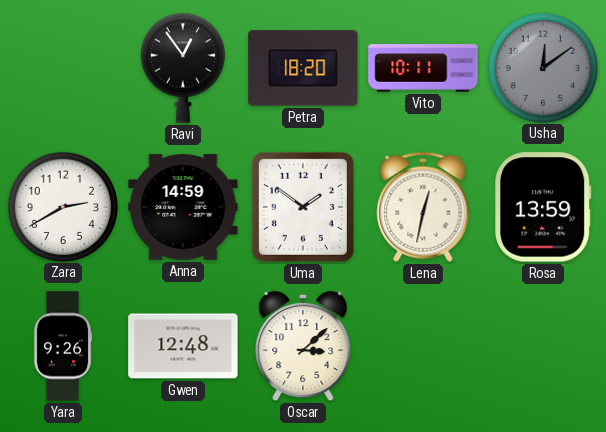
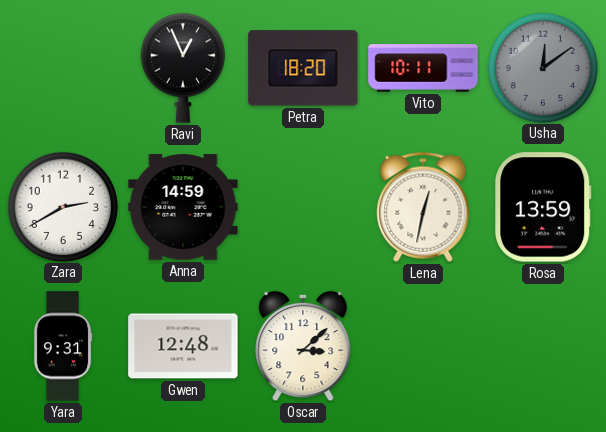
Ravi: 12:54 -> 12:56 (183, 68)
Uma: 1:51 -> none (303, 207)
Yara: 9:26 -> 9:31 (63, 346)
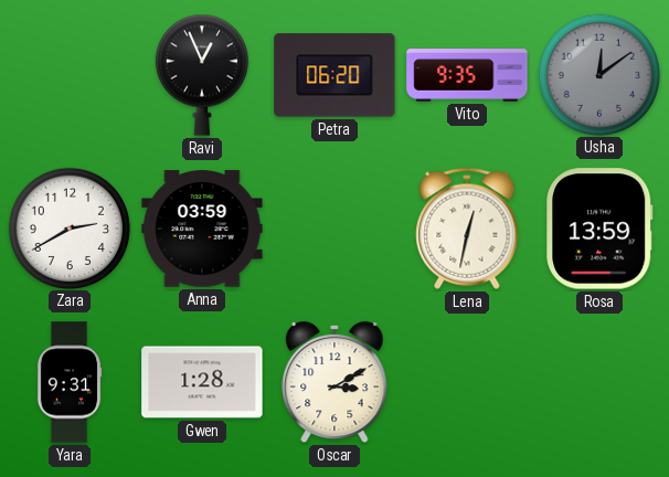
Petra: 18:20 -> 06:20 (334, 75)
Vito: 10:11 -> 9:35 (467, 75)
Anna: 14:59 -> 03:59 (202, 229)
Gwen: 12:48 -> 1:28 (202, 382)
Oscar: 3:08 -> 3:10 (334, 382)
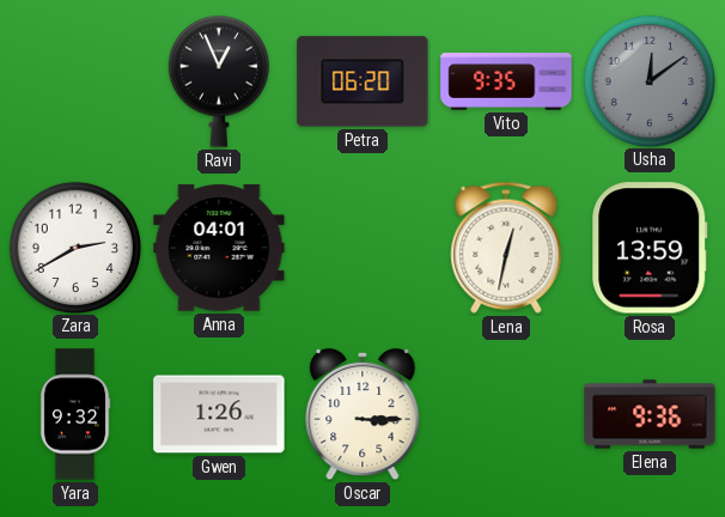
Anna: 03:59 -> 04:01 (219, 248)
Yara: 9:31 -> 9:32 (75, 414)
Gwen: 1:28 -> 1:26 (219, 414)
Oscar: 3:10 -> 3:15 (363, 414)
Elena: none -> 9:36 (650, 414)
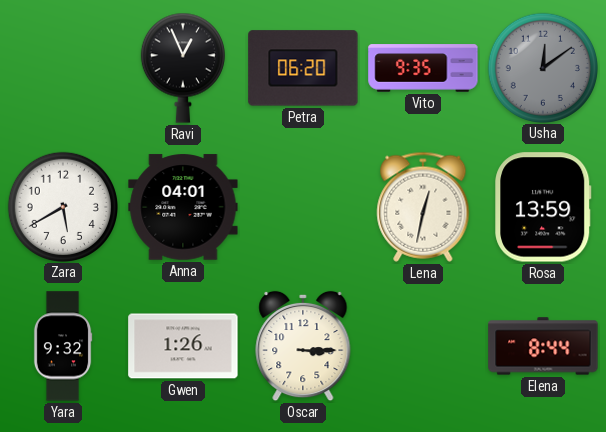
Zara: 2:40 -> 5:40 (62, 206)
Elena: 9:36 -> 8:44 (543, 346)
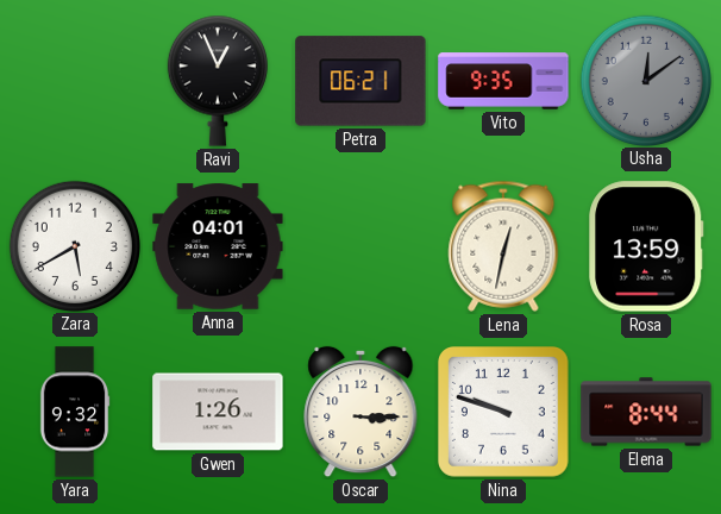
Petra: 06:20 -> 06:21 (360, 81)
Nina: none -> 9:48 (504, 413)
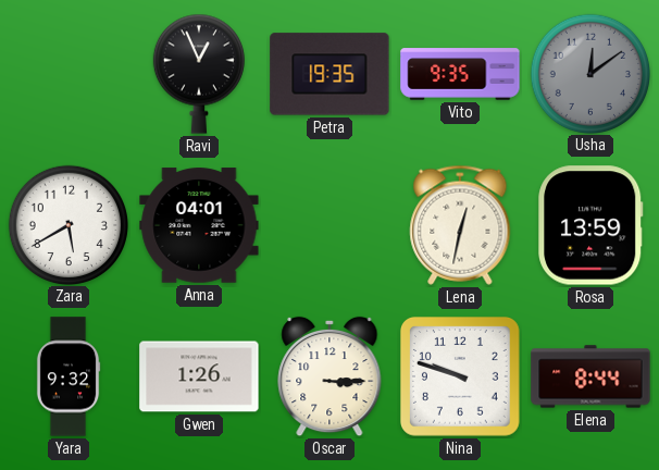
Petra: 06:21 -> 19:35 (329, 74)
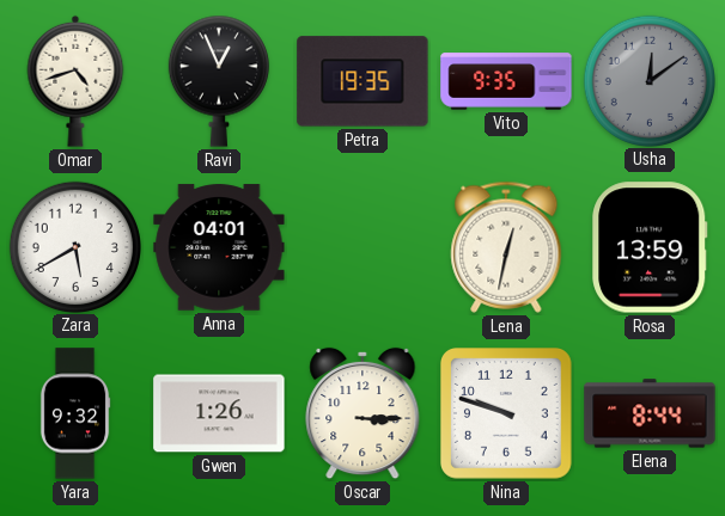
Omar: none -> 4:42 (75, 81)
